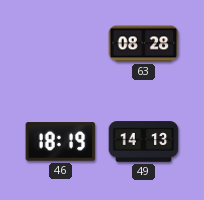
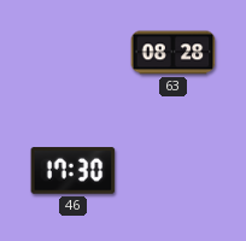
46: 18:19 -> 17:30 (74, 171)
49: 14:13 -> none (144, 142)
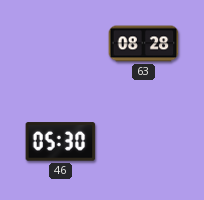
46: 17:30 -> 05:30 (61, 142)
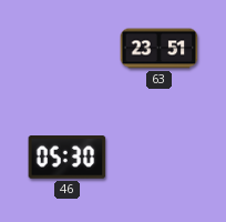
63: 08:28 -> 23:51 (160, 49)
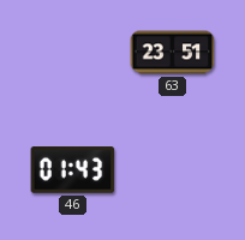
46: 05:30 -> 01:43 (73, 170)
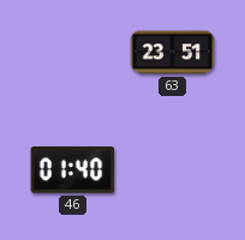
46: 01:43 -> 01:40 (73, 170)
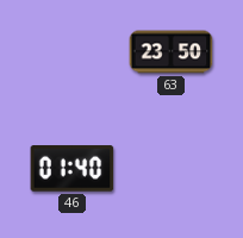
63: 23:51 -> 23:50 (172, 52)
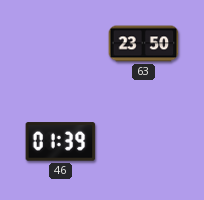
46: 01:40 -> 01:39 (61, 142)
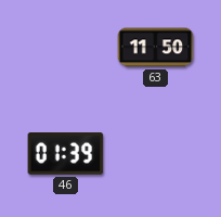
63: 23:50 -> 11:50 (156, 48)
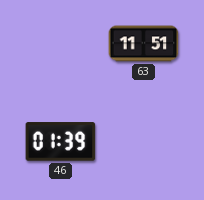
63: 11:50 -> 11:51 (144, 44)
